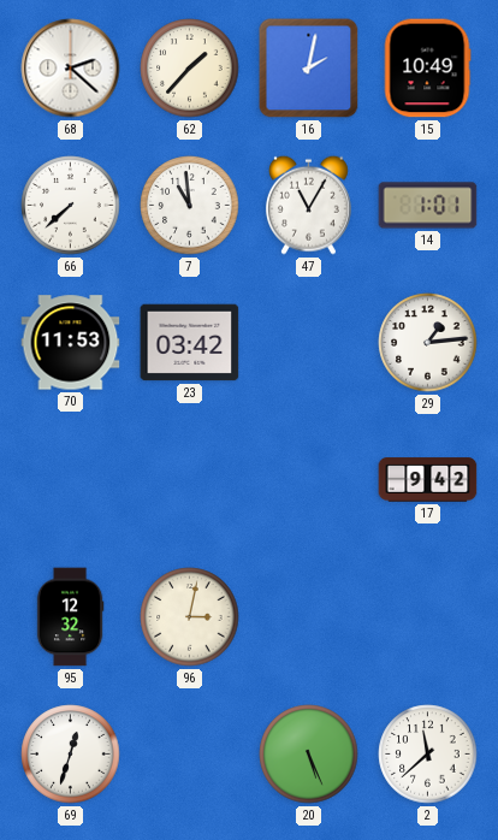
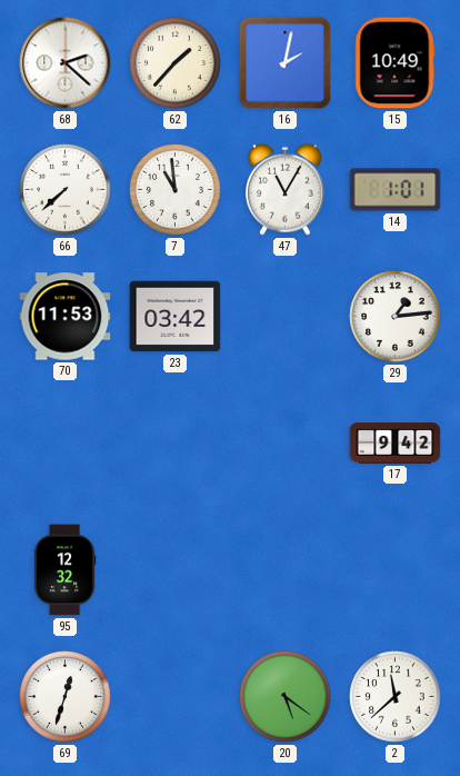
96: 3:02 -> none (190, 617)
20: 5:26 -> 5:21 (286, 697)
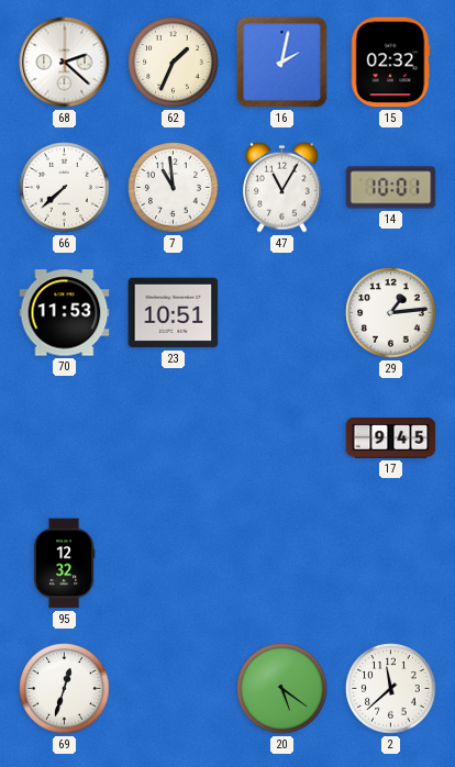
62: 1:37 -> 1:34 (174, 63)
15: 10:49 -> 02:32 (390, 63)
14: 1:01 -> 10:01 (391, 188)
23: 03:42 -> 10:51 (174, 313)
17: 9:42 -> 9:45 (391, 438)
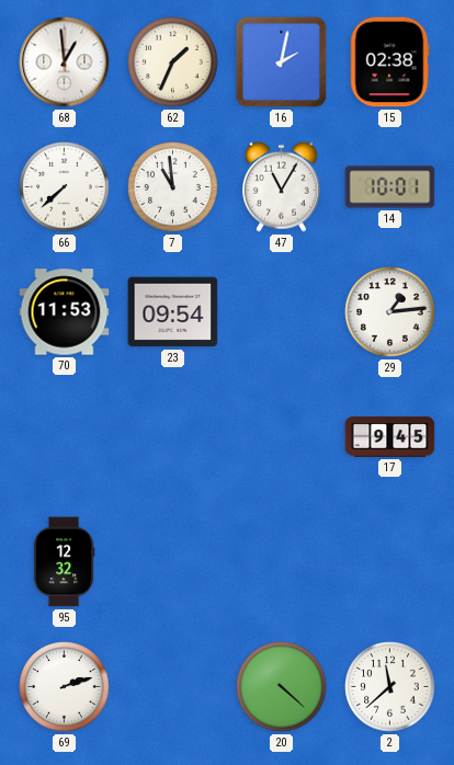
68: 2:22 -> 12:59 (65, 62)
15: 02:32 -> 02:38 (389, 62)
23: 10:51 -> 09:54 (173, 312)
69: 12:33 -> 2:12 (65, 687)
20: 5:21 -> 4:22 (282, 687)
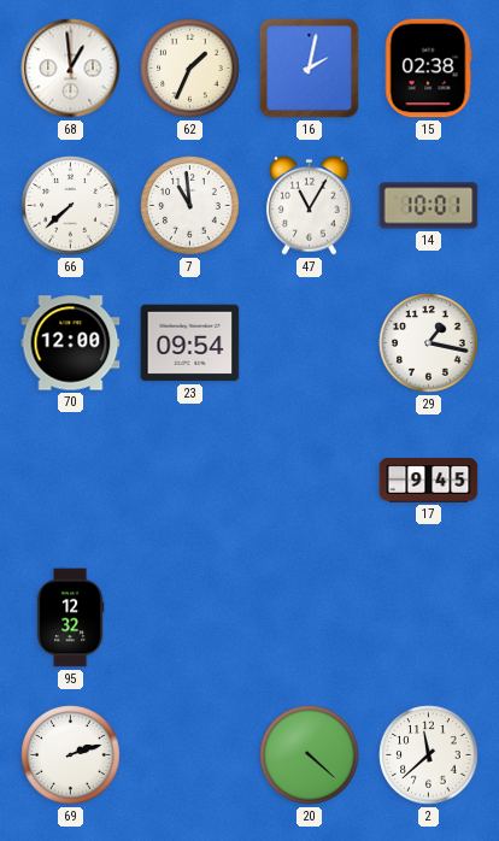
70: 11:53 -> 12:00 (71, 343)
29: 1:14 -> 1:17 (429, 343)
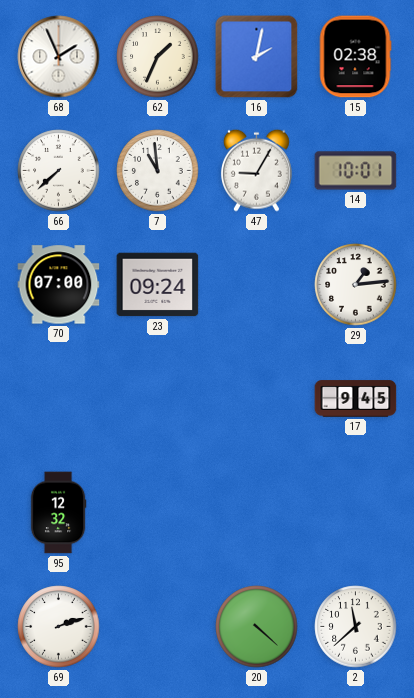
68: 12:59 -> 1:56 (59, 57)
47: 11:05 -> 9:05 (256, 170)
70: 12:00 -> 07:00 (59, 285)
23: 09:54 -> 09:24 (158, 285)
29: 1:17 -> 1:14 (356, 285)
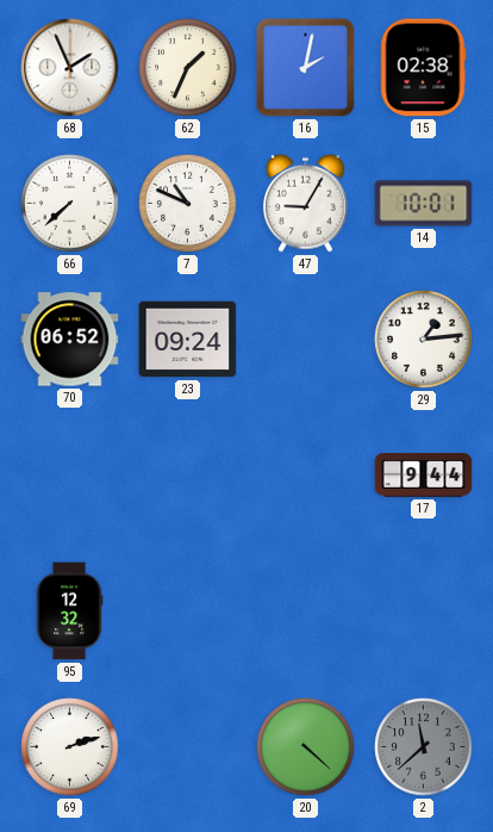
7: 10:59 -> 10:49 (188, 204)
70: 07:00 -> 06:52 (70, 340)
17: 9:45 -> 9:44 (424, 476)
2 dial: white -> grey (424, 747)
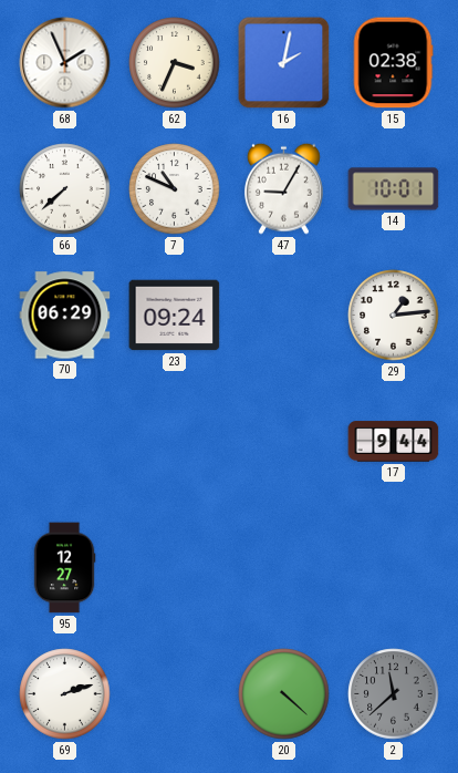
62: 1:34 -> 3:34 (175, 63)
70: 06:52 -> 06:29 (65, 316)
95: 12:32 -> 12:27 (64, 568)
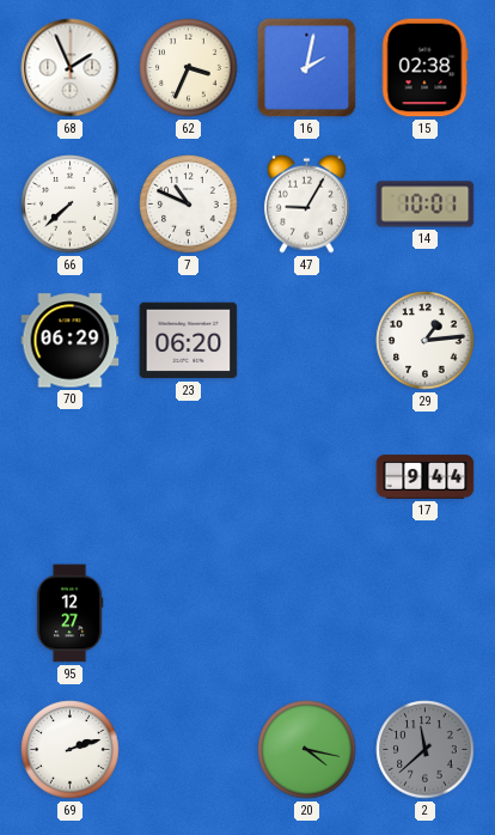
23: 09:24 -> 06:20 (189, 341)
20: 4:22 -> 4:17 (307, 750)
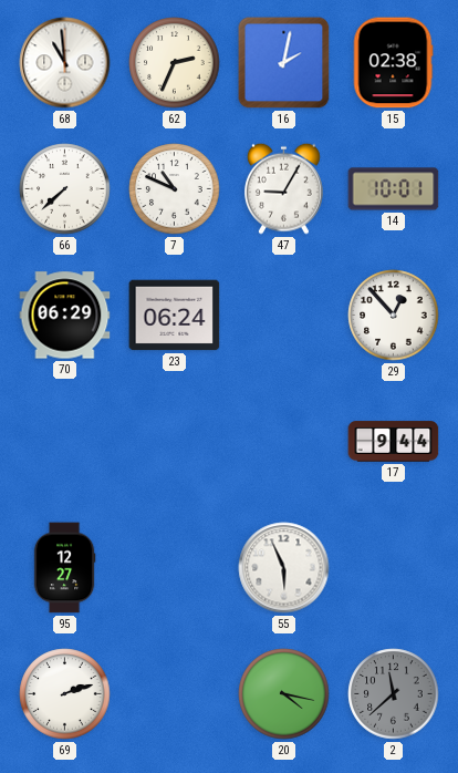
68: 1:56 -> 10:59 (65, 63)
62: 3:34 -> 2:34 (175, 63)
23: 06:20 -> 06:24 (175, 316)
29: 1:14 -> 12:53 (394, 316)
55: none -> 5:56 (284, 568)
